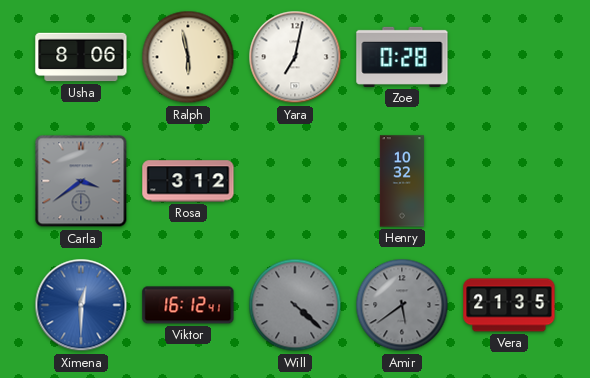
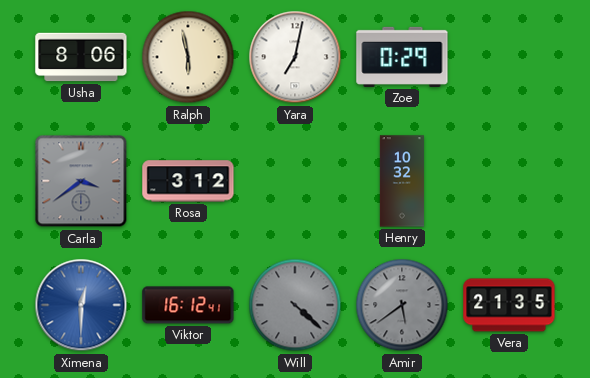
Zoe: 0:28 -> 0:29 (402, 57)
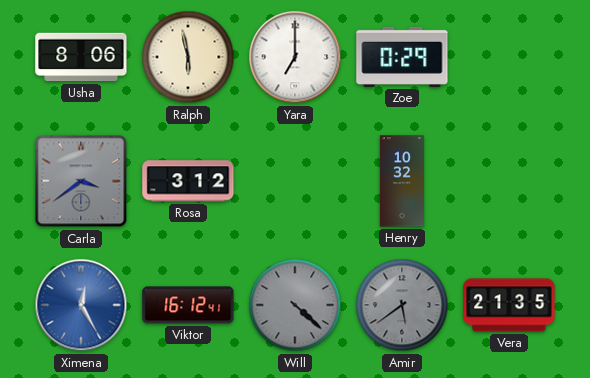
Yara: 7:02 -> 7:00 (295, 57)
Ximena: 12:30 -> 12:25 (81, 305)
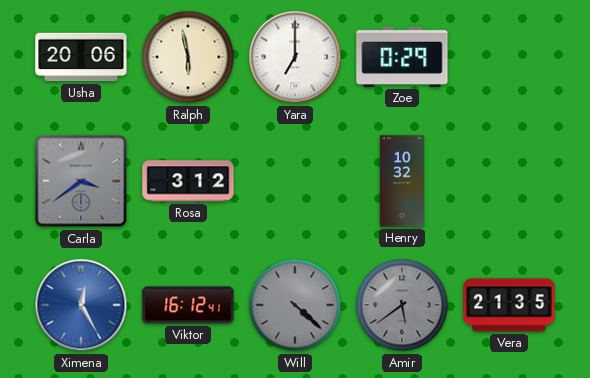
Usha: 8:06 -> 20:06 (81, 57)
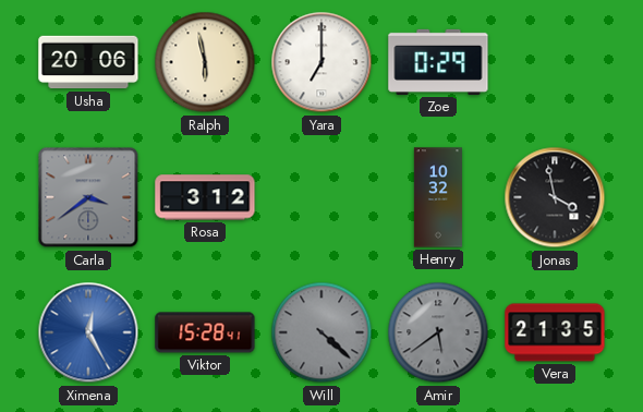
Jonas: none -> 3:58 (555, 197)
Viktor: 16:12 -> 15:28 (205, 332)
